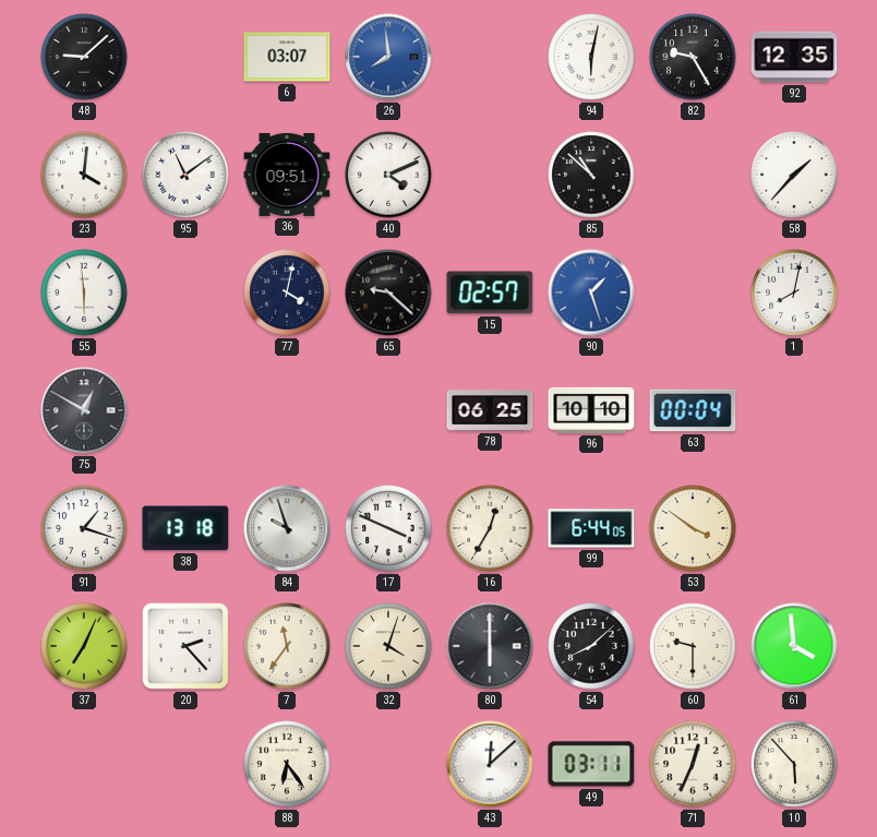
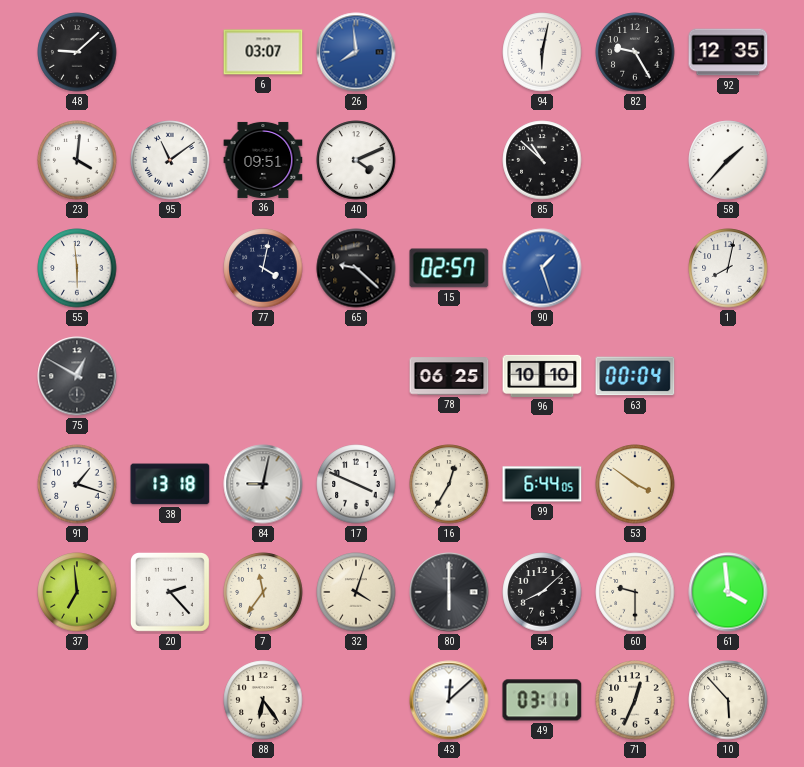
84: 9:57 -> 9:02 (263, 484)
37: 7:04 -> 6:59 (77, 592)
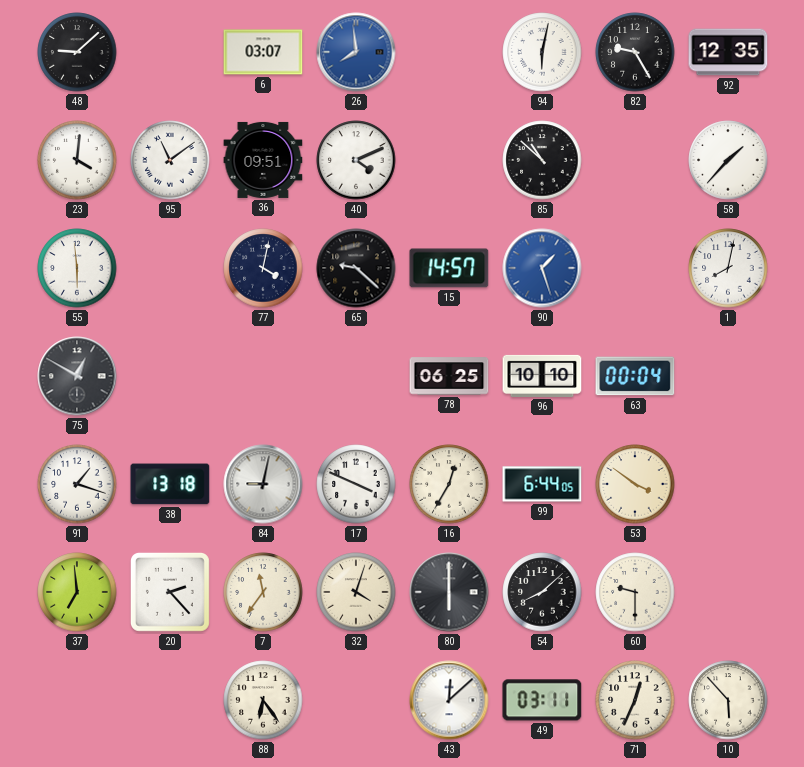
15: 02:57 -> 14:57 (449, 268)
61: 3:59 -> none (728, 592)
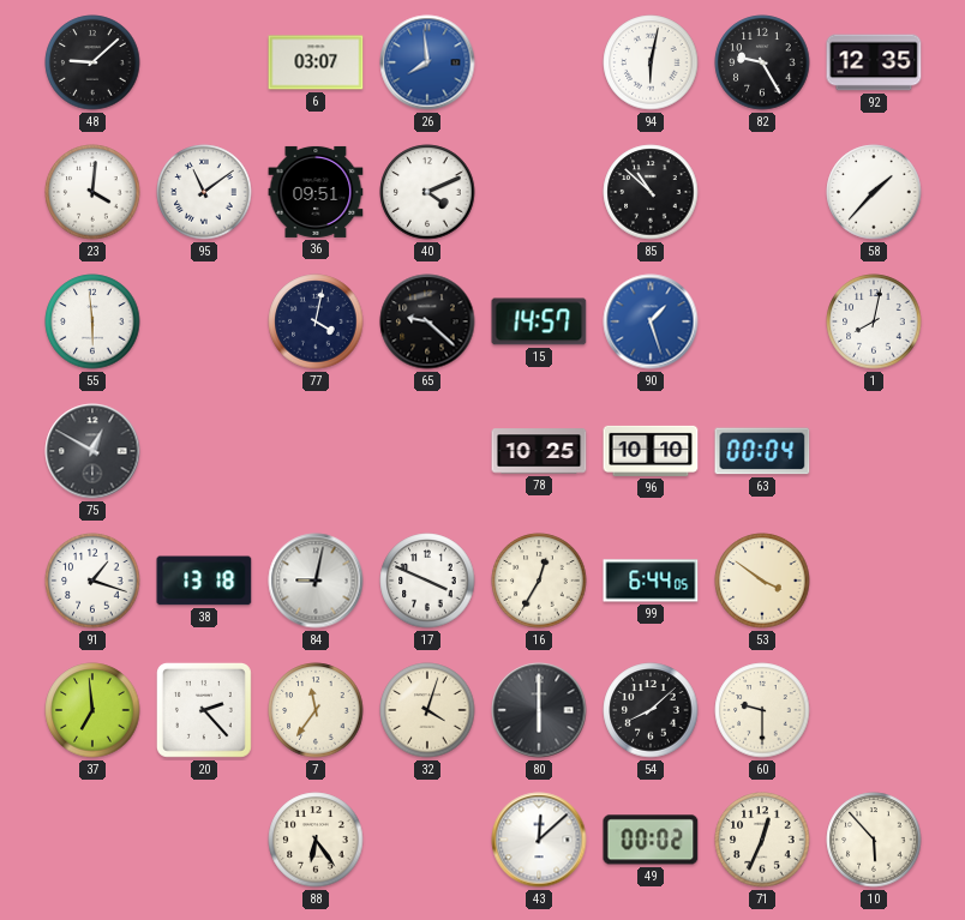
78: 06:25 -> 10:25 (539, 451)
49: 03:11 -> 00:02 (651, 840)
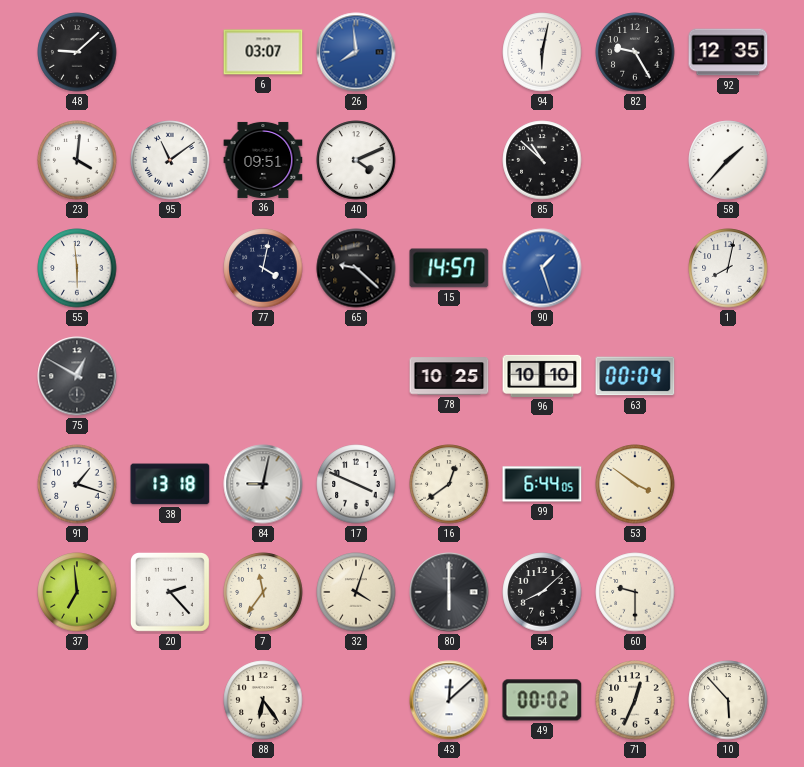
16: 12:35 -> 12:39 (449, 484)
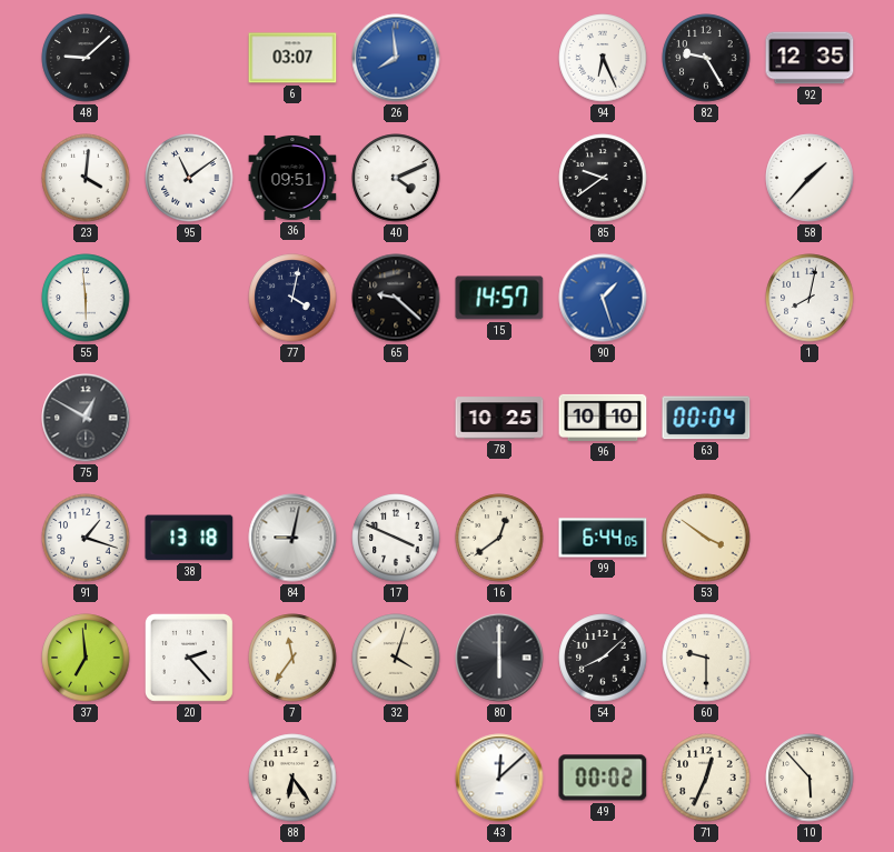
94: 6:02 -> 6:26 (603, 58)
85: 10:52 -> 9:39 (603, 178)
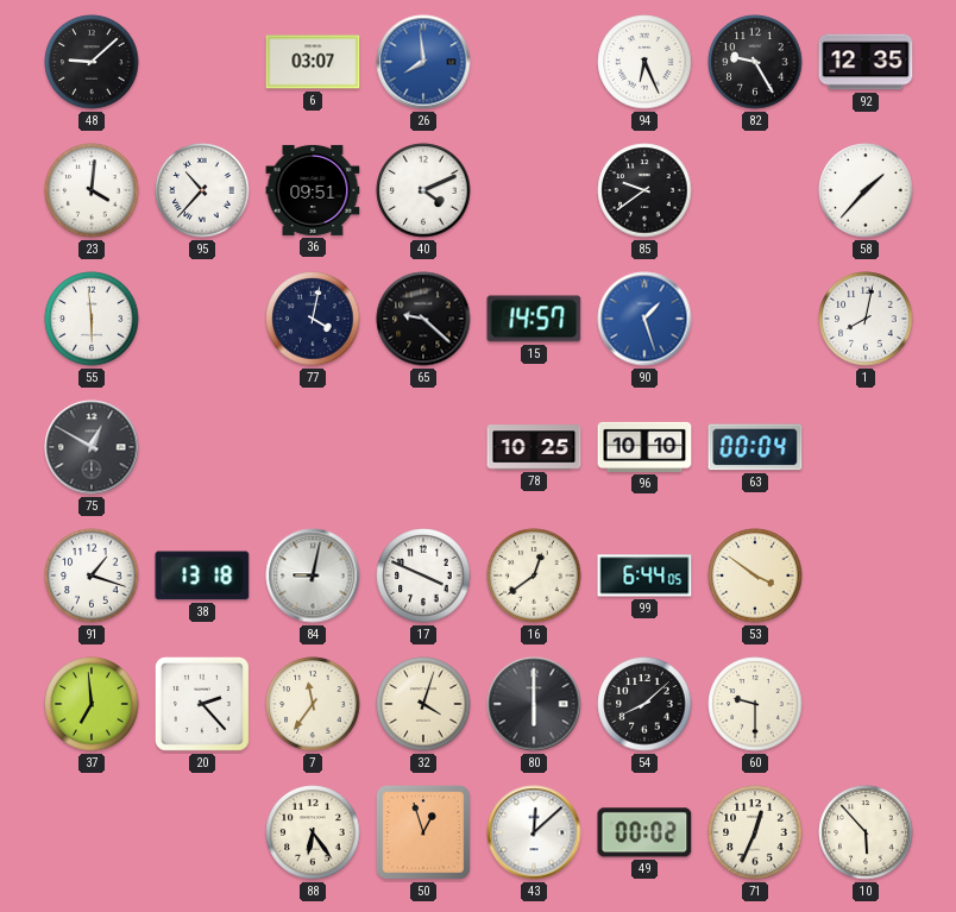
95: 11:09 -> 10:37 (202, 190)
50: none -> 12:57 (423, 832)
